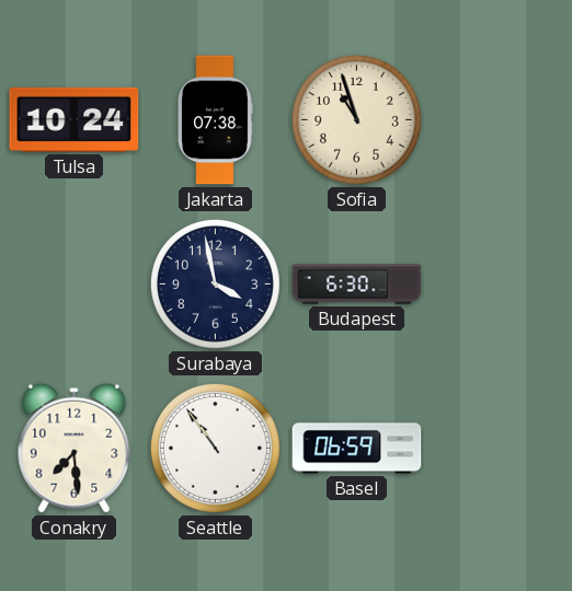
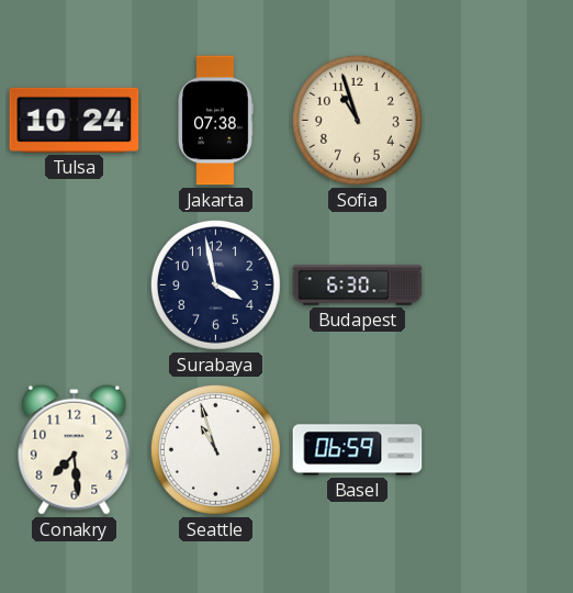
Seattle: 10:54 -> 10:57 (215, 449)
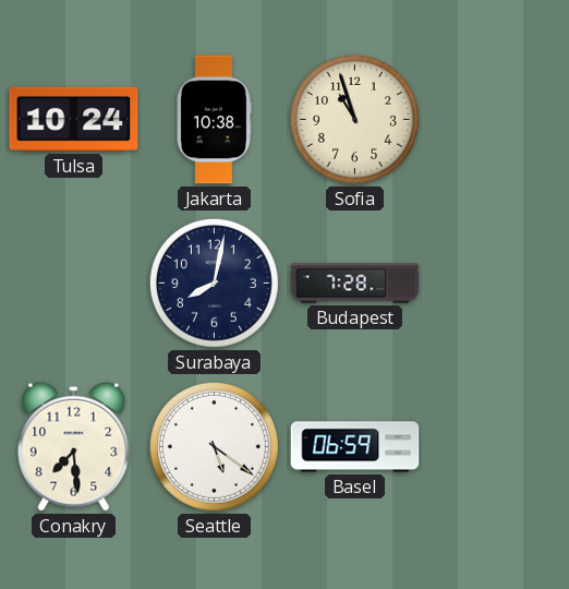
Jakarta: 07:38 -> 10:38 (214, 120)
Surabaya: 3:58 -> 8:02 (214, 283)
Budapest: 6:30 -> 7:28 (355, 284)
Seattle: 10:57 -> 5:21 (214, 446)
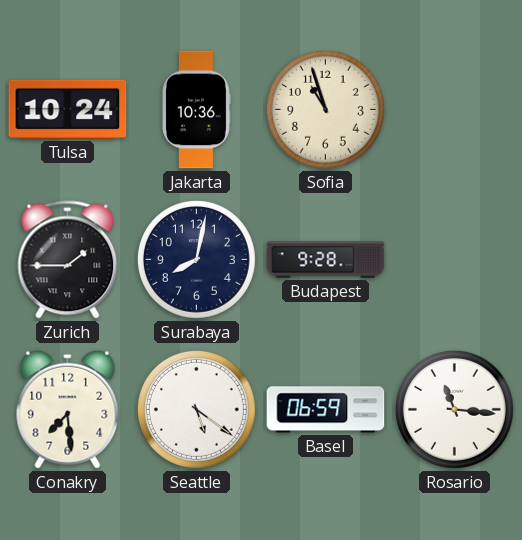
Jakarta: 10:38 -> 10:36 (196, 110)
Zurich: none -> 1:45 (68, 260)
Budapest: 7:28 -> 9:28 (326, 260)
Rosario: none -> 11:16 (454, 409)
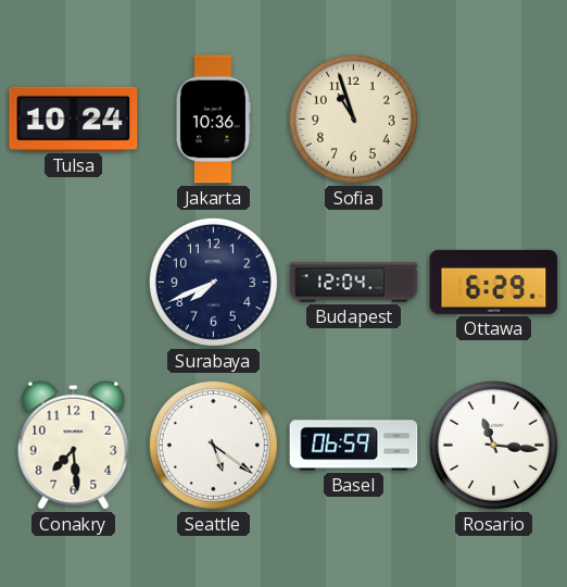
Zurich: 1:45 -> none (68, 260)
Surabaya: 8:02 -> 7:41 (213, 282)
Budapest: 9:28 -> 12:04 (354, 283)
Ottawa: none -> 6:29 (494, 282)
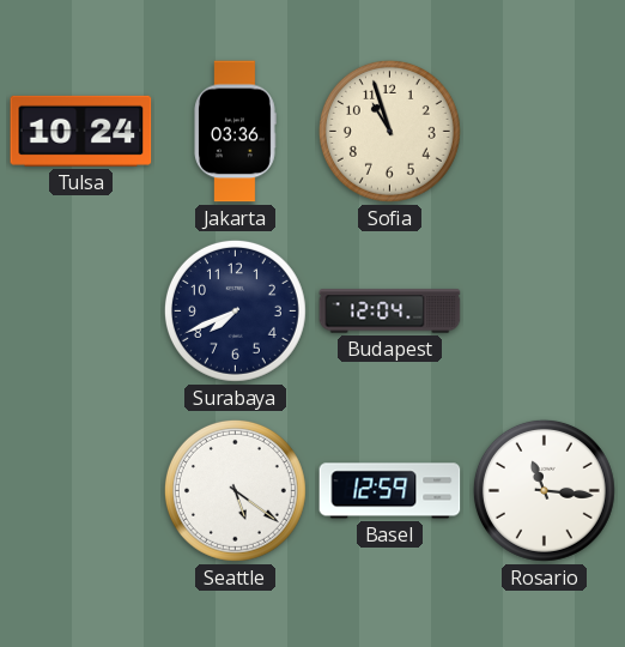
Jakarta: 10:36 -> 03:36 (235, 132)
Ottawa: 6:29 -> none (494, 282)
Conakry: 7:29 -> none (74, 445)
Basel: 06:59 -> 12:59 (390, 491)
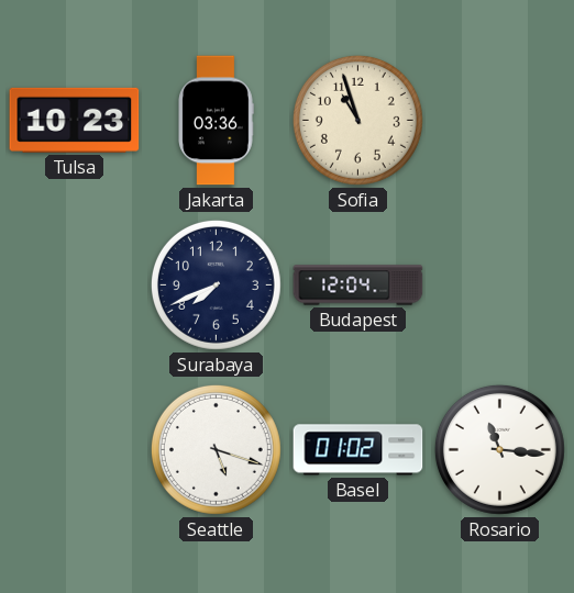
Tulsa: 10:24 -> 10:23 (75, 120)
Seattle: 5:21 -> 5:18 (216, 449)
Basel: 12:59 -> 01:02 (358, 450)
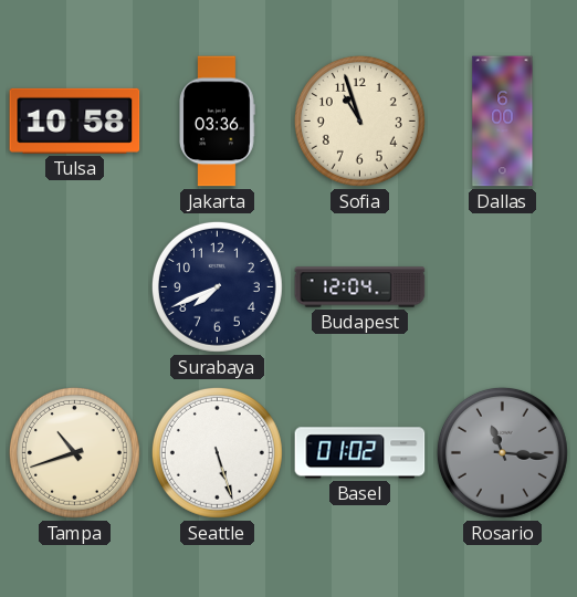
Tulsa: 10:23 -> 10:58 (75, 121)
Dallas: none -> 6:00 (503, 122)
Tampa: none -> 10:42 (74, 452)
Seattle: 5:18 -> 5:27 (217, 452)
Rosario dial: white -> grey (502, 452)
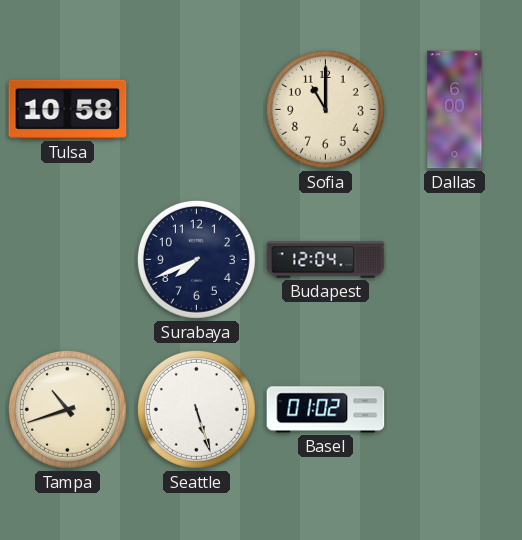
Jakarta: 03:36 -> none (217, 122)
Sofia: 10:57 -> 11:00 (325, 109)
Rosario: 11:16 -> none (502, 452)
